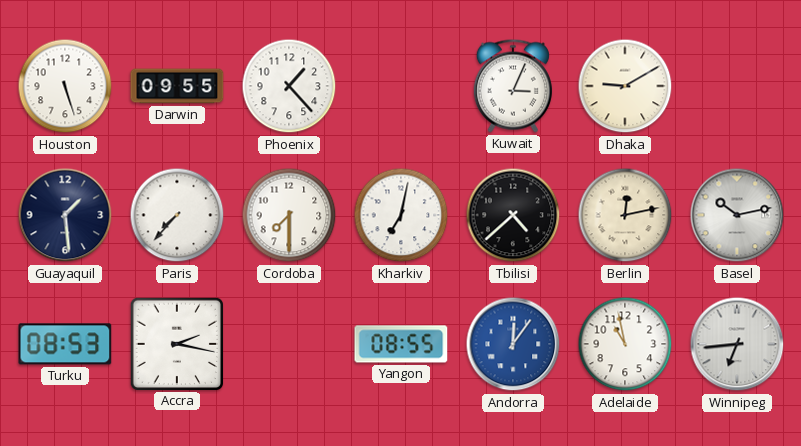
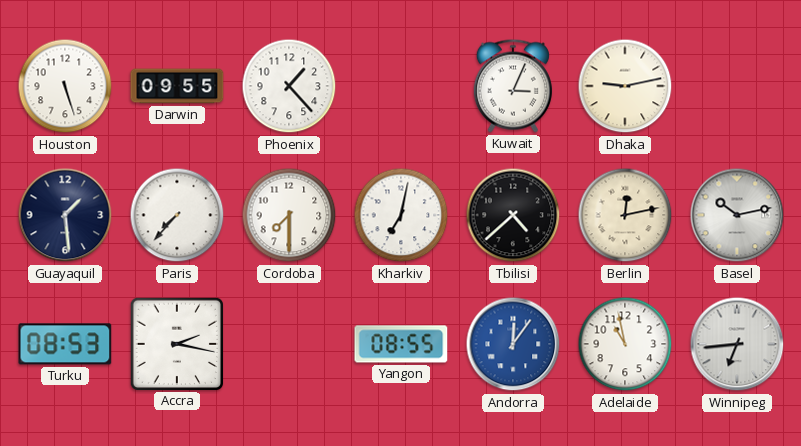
Dhaka: 9:10 -> 9:13 (625, 86)
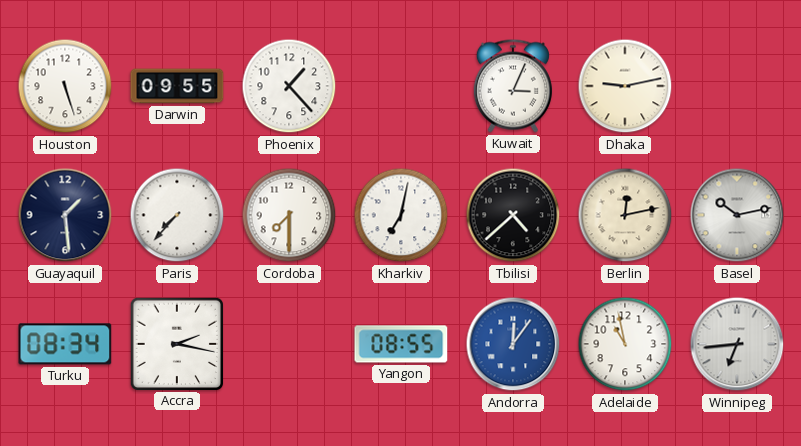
Turku: 08:53 -> 08:34 (65, 344)
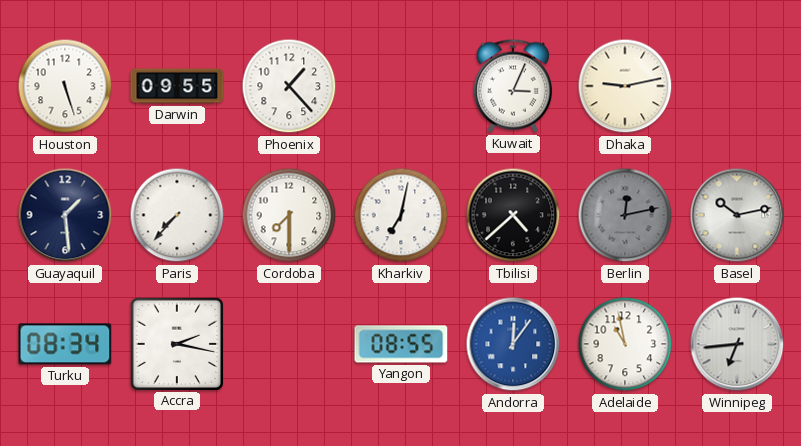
Berlin dial: cream -> grey (625, 215)
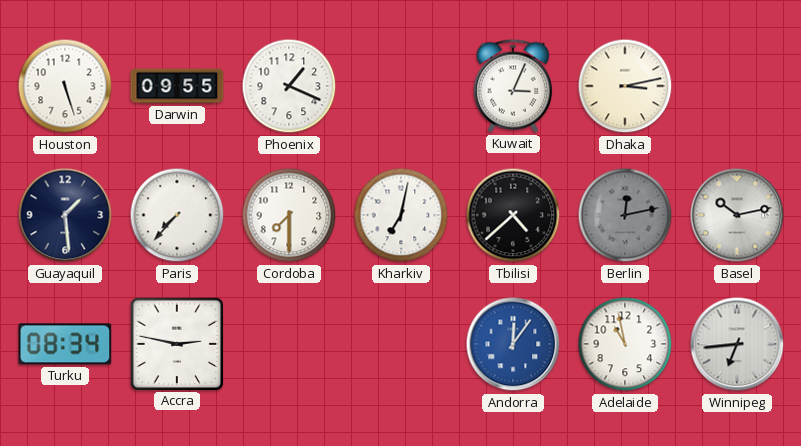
Phoenix: 1:23 -> 1:19 (289, 86)
Dhaka: 9:13 -> 3:13 (625, 86)
Accra: 2:17 -> 2:47 (176, 343)
Yangon: 08:55 -> none (401, 344)
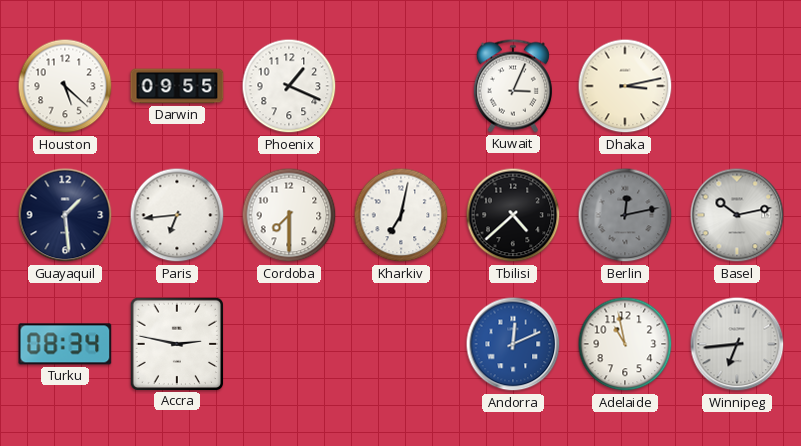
Houston: 5:27 -> 5:22 (65, 86)
Paris: 7:37 -> 6:44 (177, 215)
Andorra: 12:06 -> 12:11 (513, 344)
